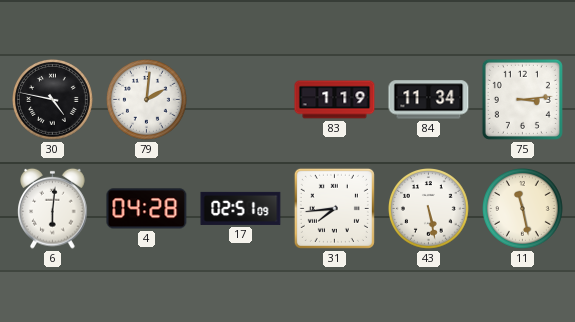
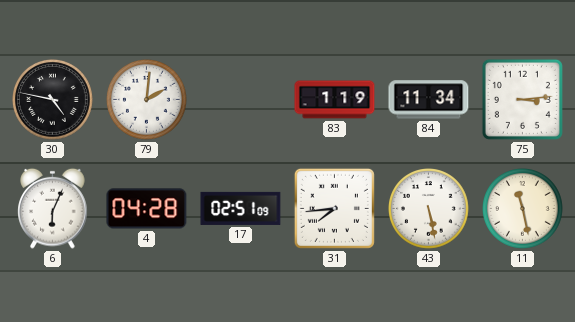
6: 6:01 -> 6:04 (53, 208)
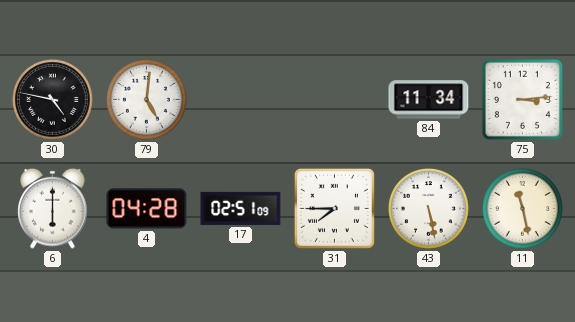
79: 2:01 -> 5:01 (147, 100)
83: 1:19 -> none (335, 100)
6: 6:04 -> 6:00 (53, 208)
31: 7:44 -> 7:45 (334, 208)
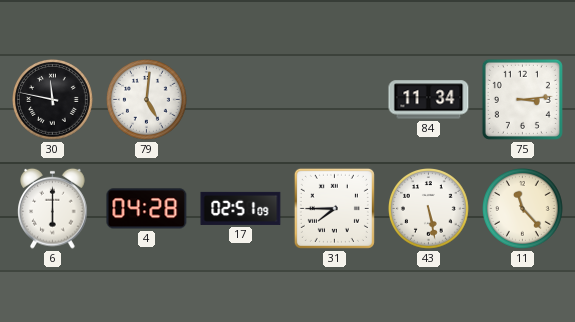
30: 4:47 -> 11:47 (53, 100)
11: 11:28 -> 11:23 (523, 209)
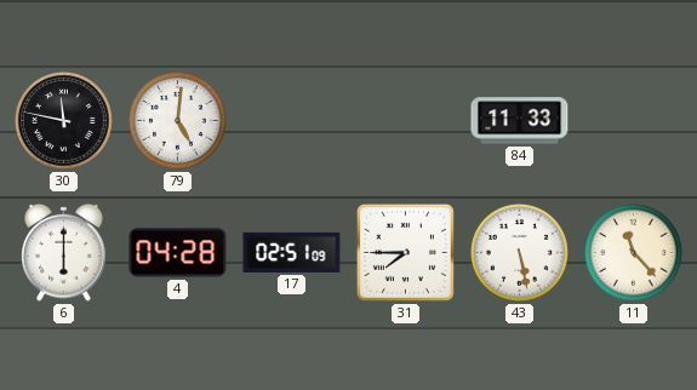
84: 11:34 -> 11:33 (520, 121)
75: 3:14 -> none (522, 99)
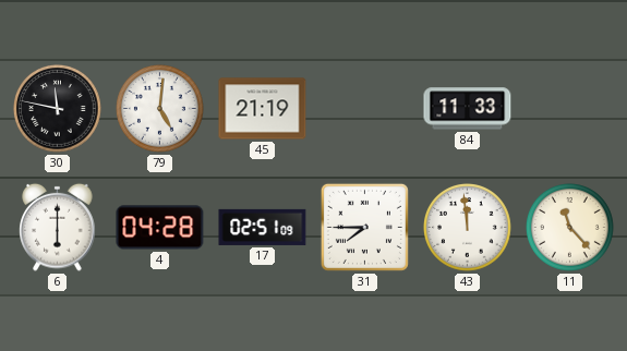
45: none -> 21:19 (263, 109)
43: 5:28 -> 11:59 (468, 228)
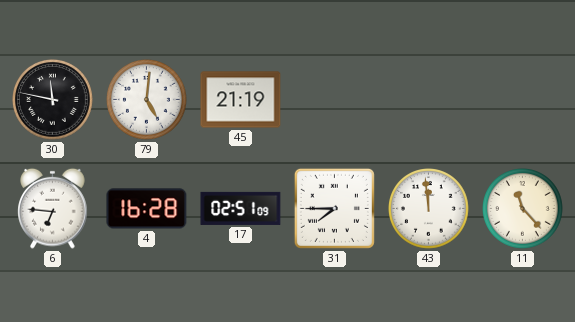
84: 11:33 -> none (468, 109)
6: 6:00 -> 6:46 (53, 208)
4: 04:28 -> 16:28 (147, 209)
